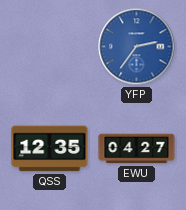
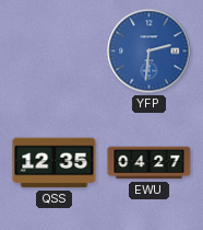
YFP: 2:36 -> 2:31 (150, 51)
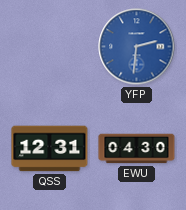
QSS: 12:35 -> 12:31 (50, 149)
EWU: 04:27 -> 04:30 (137, 149)
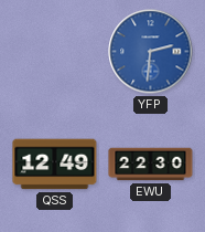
QSS: 12:31 -> 12:49 (55, 165)
EWU: 04:30 -> 22:30 (151, 165)
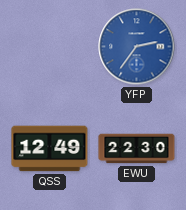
YFP: 2:31 -> 2:36 (137, 47)
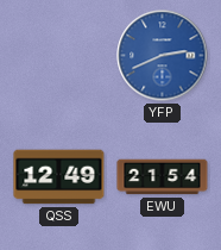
YFP: 2:36 -> 2:41 (163, 56)
EWU: 22:30 -> 21:54 (163, 177)
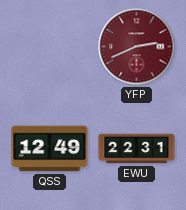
YFP dial: blue -> burgundy (137, 47)
EWU: 21:54 -> 22:31 (137, 149)
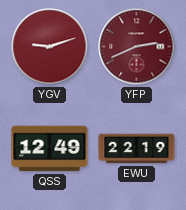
YGV: none -> 9:12 (50, 47)
EWU: 22:31 -> 22:19 (137, 149)
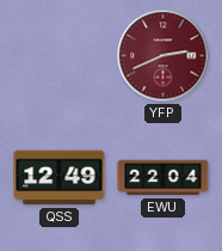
YGV: 9:12 -> none (50, 47)
EWU: 22:19 -> 22:04 (164, 178)
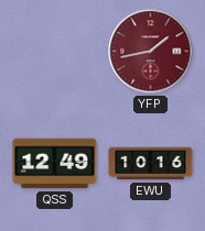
YFP: 2:41 -> 1:43 (151, 52)
EWU: 22:04 -> 10:16 (151, 164)
